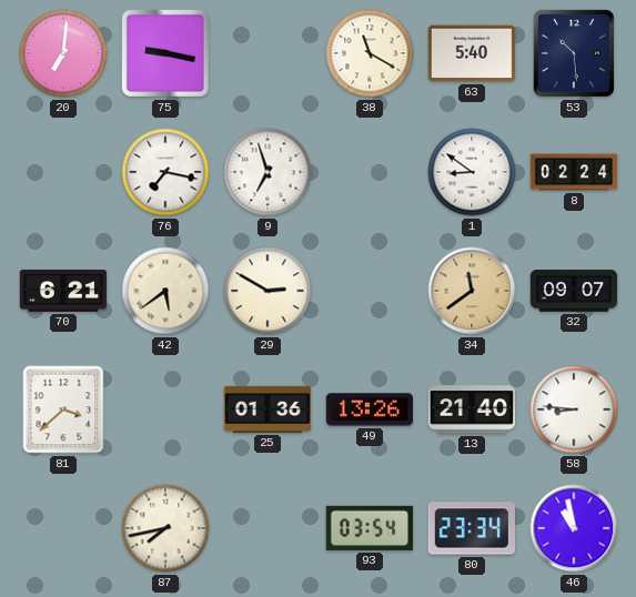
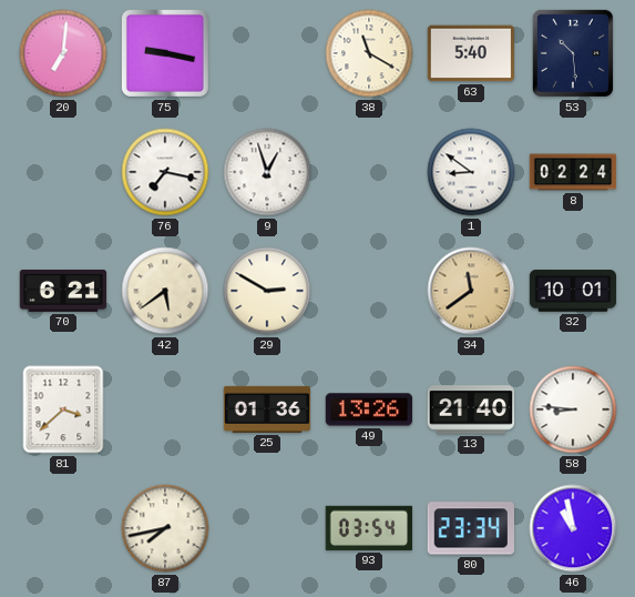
9: 6:57 -> 12:57 (267, 172)
32: 09:07 -> 10:01 (573, 291)
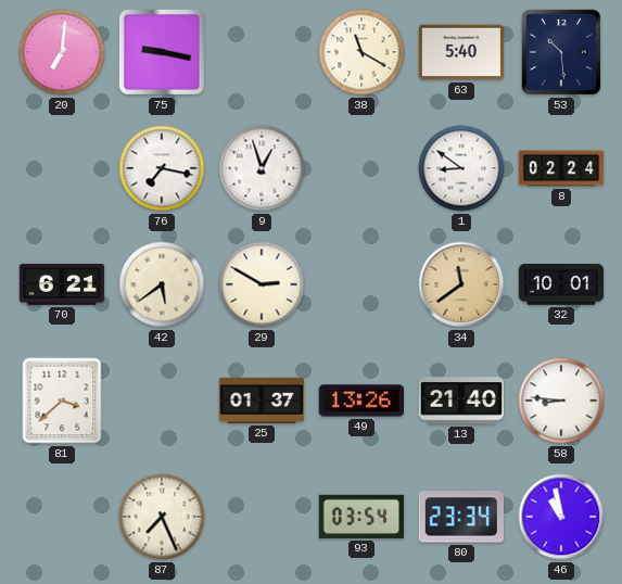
25: 01:36 -> 01:37 (262, 401)
87: 7:43 -> 7:26 (162, 517)
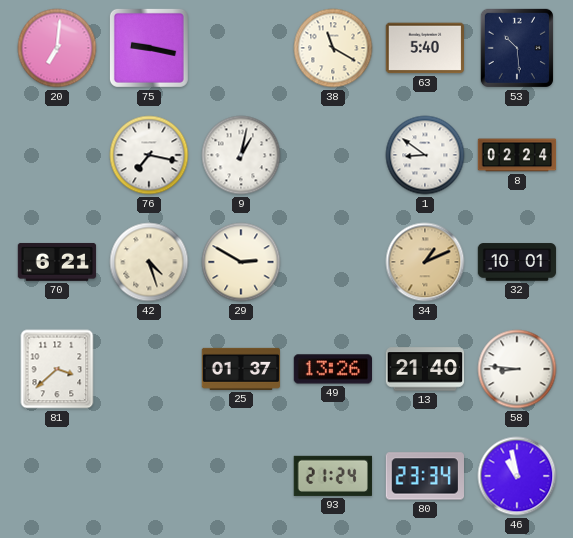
9: 12:57 -> 1:02 (241, 155)
42: 5:39 -> 4:27 (149, 262)
34: 11:39 -> 1:11 (425, 262)
87: 7:26 -> none (162, 517)
93: 03:54 -> 21:24 (333, 476)
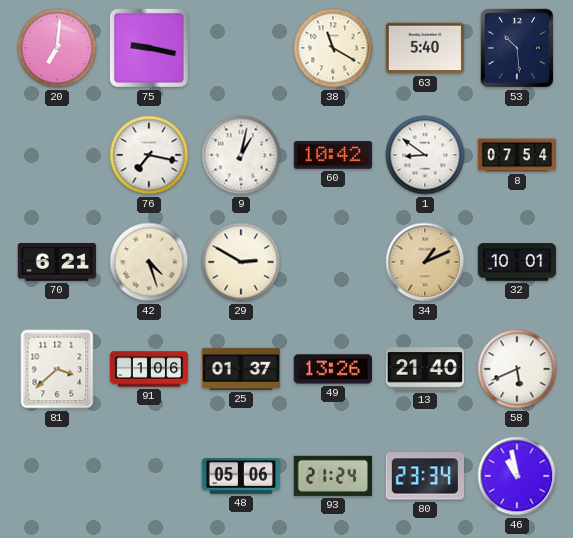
60: none -> 10:42 (333, 155)
8: 02:24 -> 07:54 (517, 155)
91: none -> 1:06 (149, 369)
58: 8:46 -> 5:41 (517, 369)
48: none -> 05:06 (241, 476)
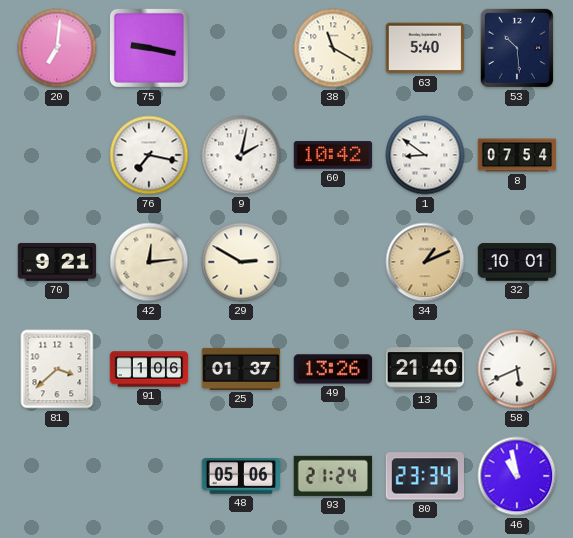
9: 1:02 -> 2:02 (241, 155)
70: 6:21 -> 9:21 (57, 262)
42: 4:27 -> 12:14 (149, 262)
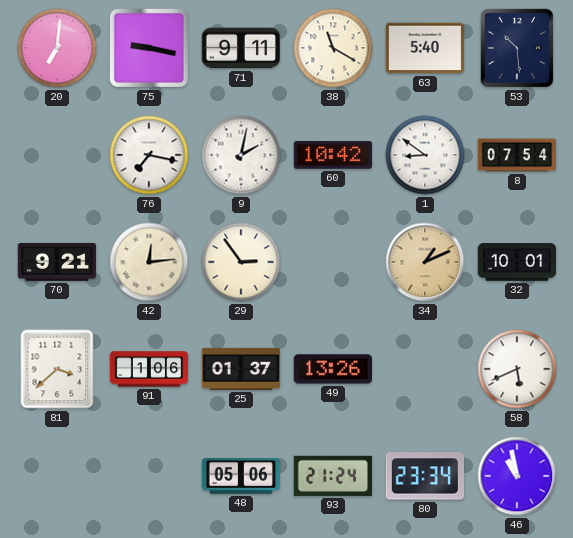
71: none -> 9:11 (240, 48)
29: 2:50 -> 2:54 (241, 262)
13: 21:40 -> none (425, 369)
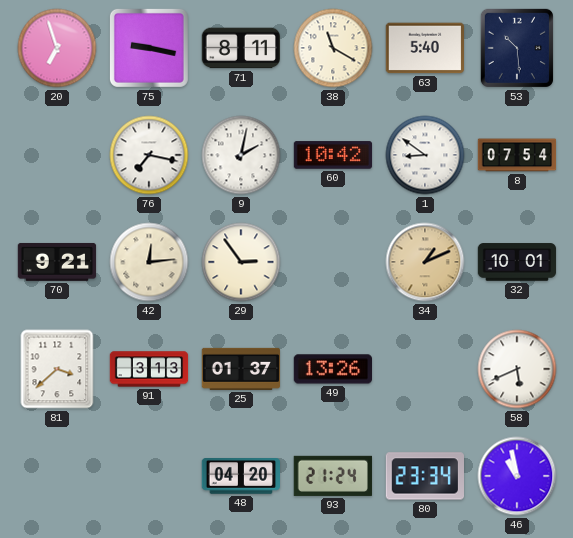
20: 7:01 -> 6:57 (57, 48)
71: 9:11 -> 8:11 (240, 48)
91: 1:06 -> 3:13 (149, 369)
48: 05:06 -> 04:20 (241, 476)
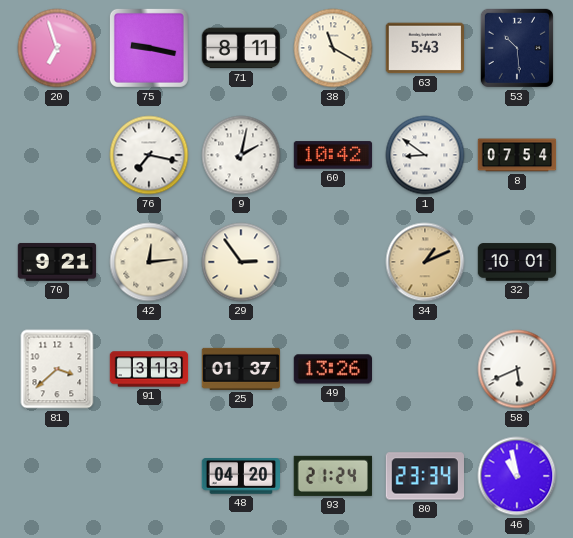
63: 5:40 -> 5:43 (424, 48)
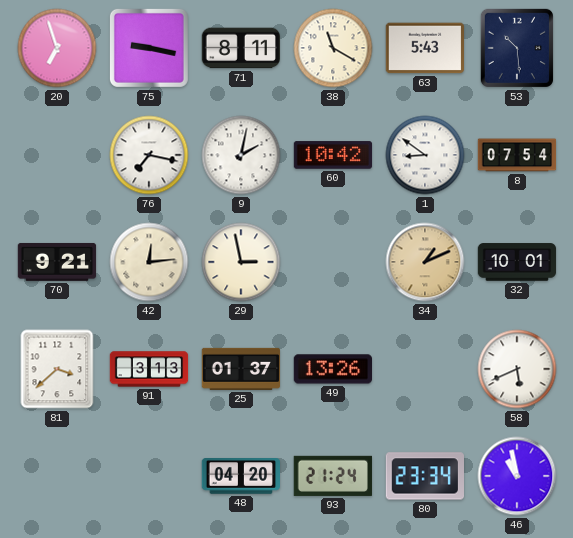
29: 2:54 -> 2:58 (241, 262)
